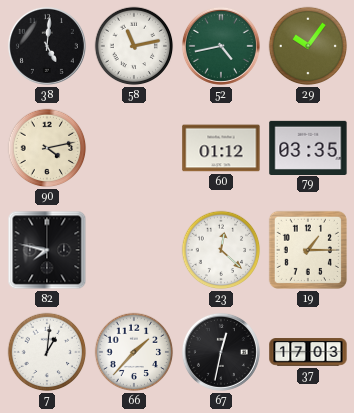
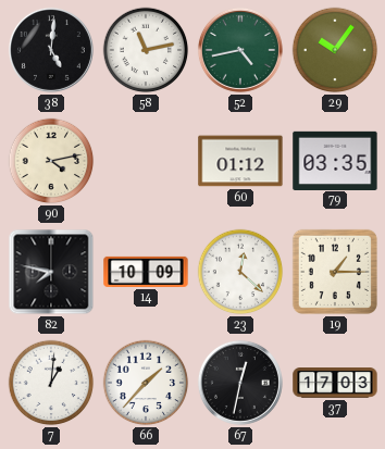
14: none -> 10:09 (146, 272)
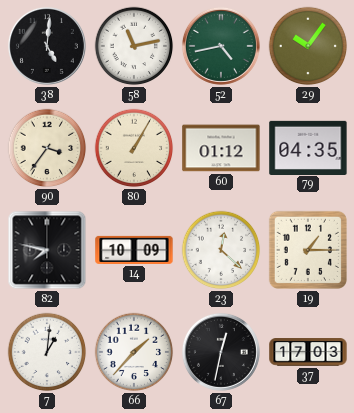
90: 4:13 -> 3:36 (47, 148)
80: none -> 1:05 (134, 148)
79: 03:35 -> 04:35 (308, 147)
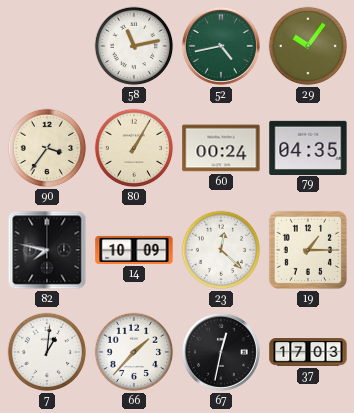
38: 5:01 -> none (47, 46)
60: 01:12 -> 00:24 (221, 148)
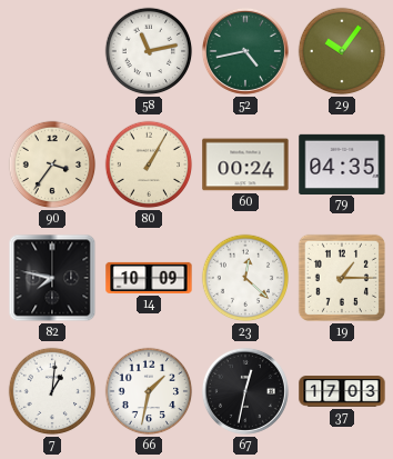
66: 1:37 -> 1:32 (149, 391)
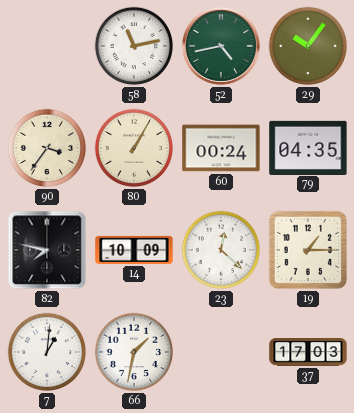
67: 12:32 -> none (245, 391)
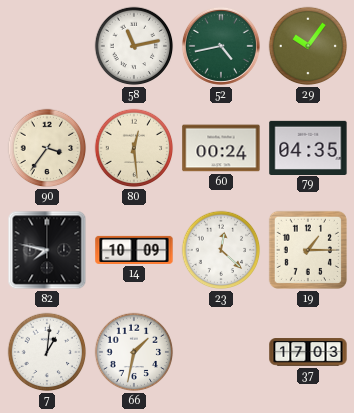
80: 1:05 -> 12:29 (134, 148)
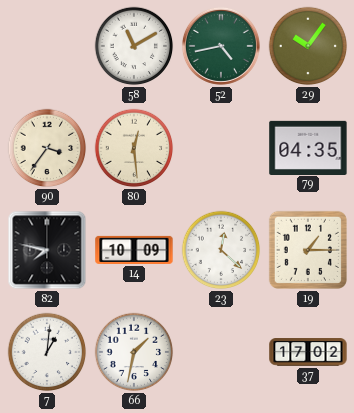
58: 11:13 -> 11:10 (134, 46)
60: 00:24 -> none (221, 148)
37: 17:03 -> 17:02 (308, 352)
